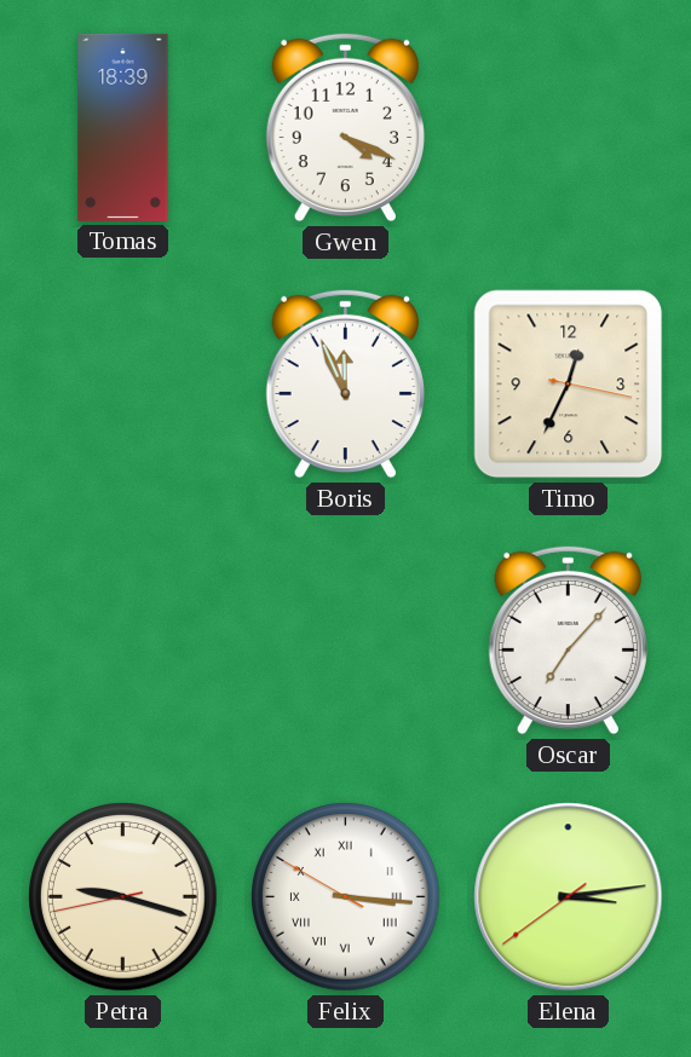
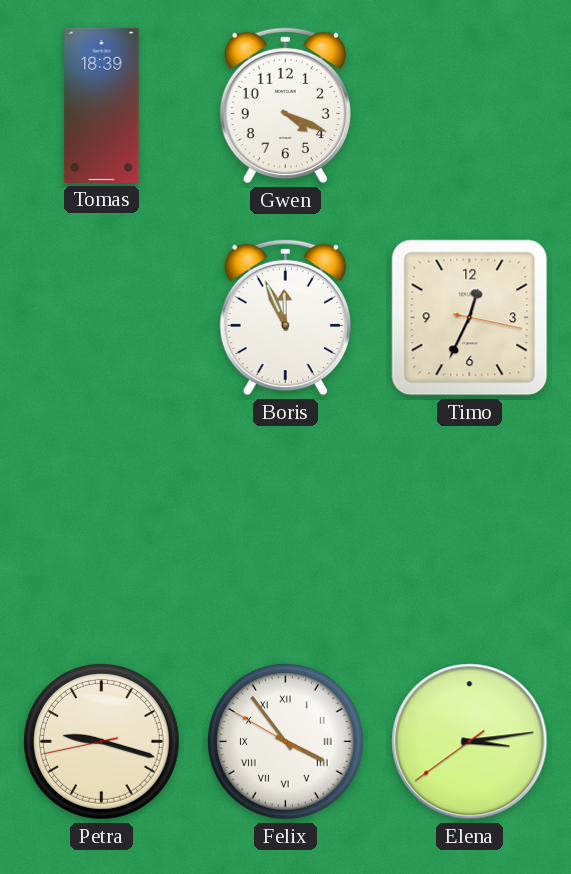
Oscar: 7:07 -> none (568, 641)
Felix: 3:15 -> 3:53 (286, 742)
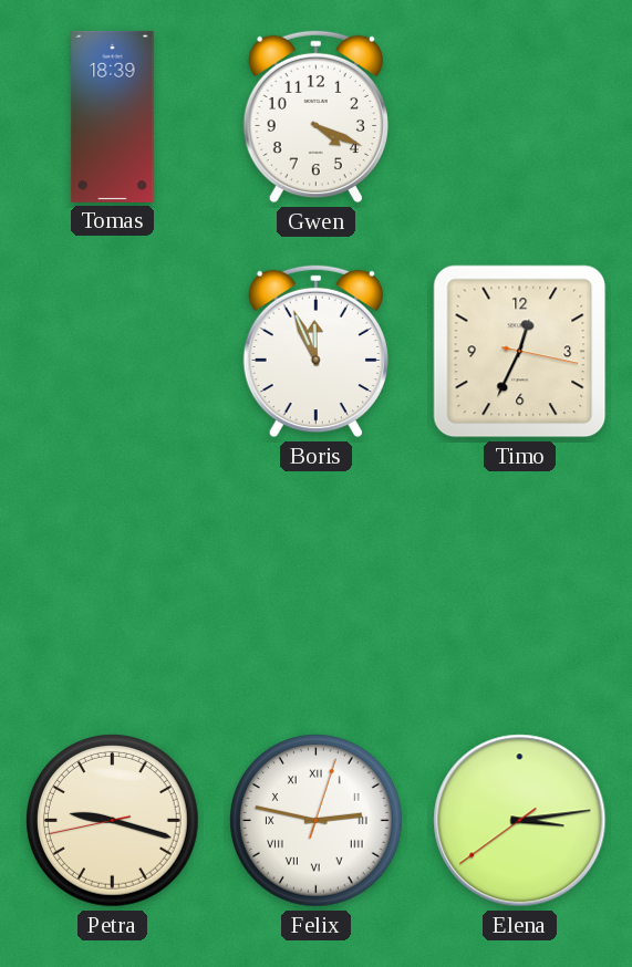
Felix: 3:53 -> 2:47 (317, 821)
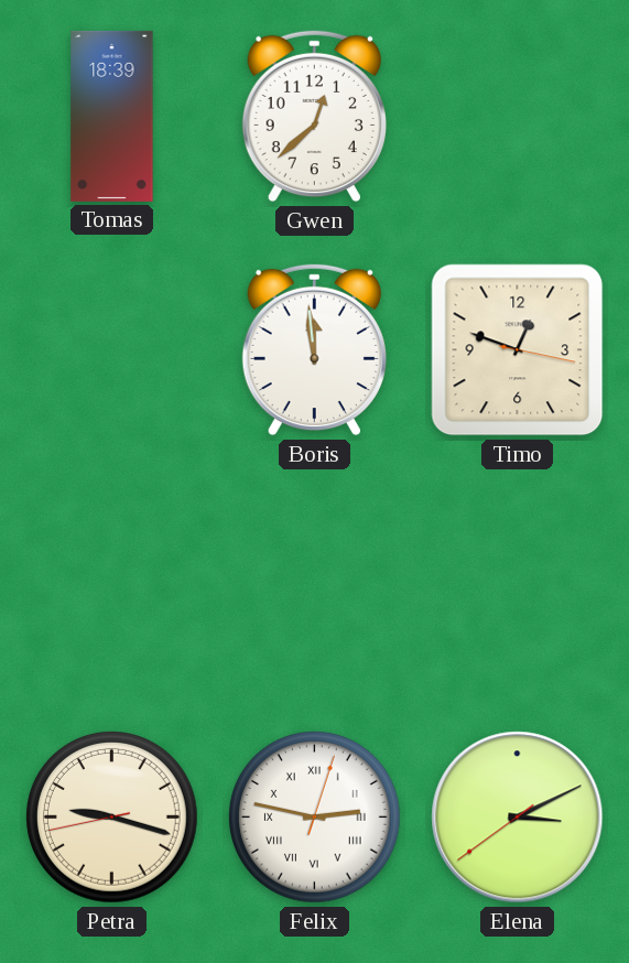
Gwen: 4:19 -> 12:38 (314, 117)
Boris: 11:56 -> 11:59 (314, 350)
Timo: 12:34 -> 12:48 (518, 350)
Elena: 3:13 -> 3:10 (518, 818)
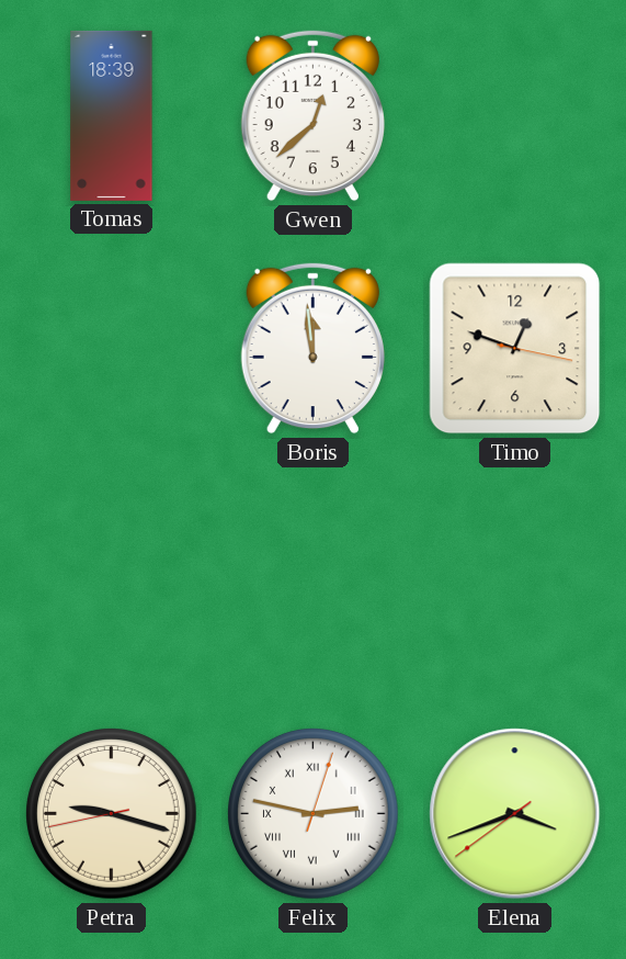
Elena: 3:10 -> 3:41 (515, 814)
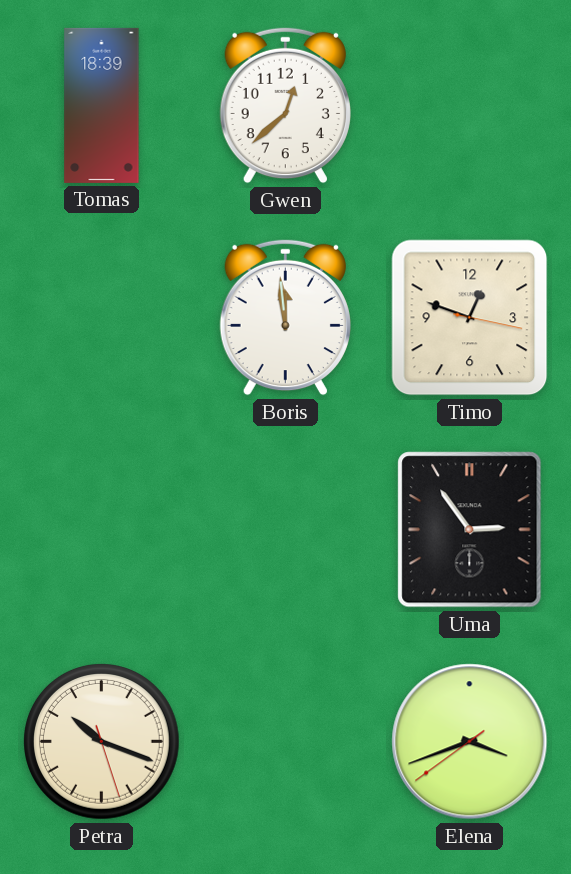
Uma: none -> 2:54 (470, 530)
Petra: 9:17 -> 10:18 (102, 742)
Felix: 2:47 -> none (314, 814)
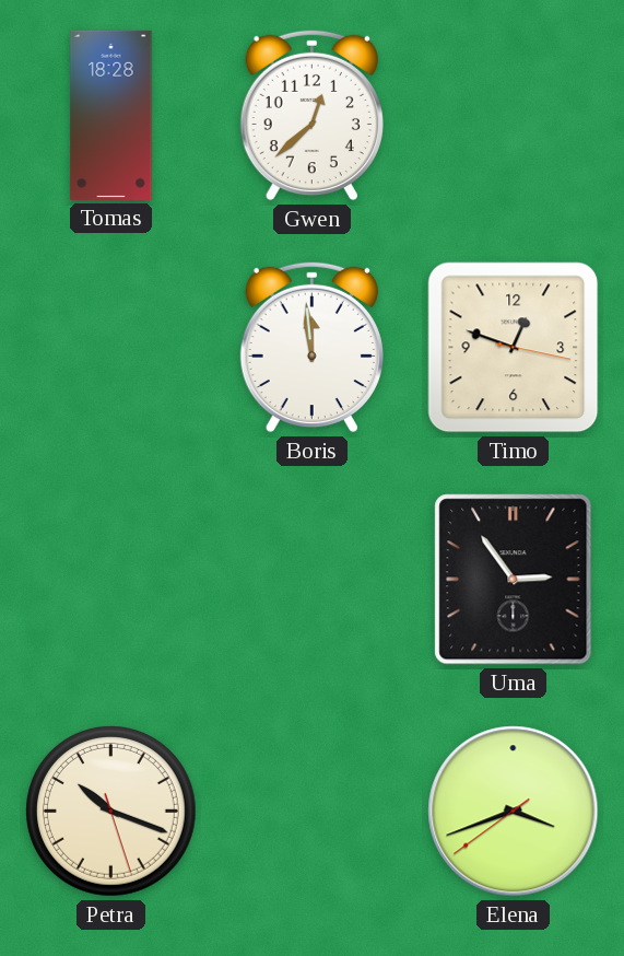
Tomas: 18:39 -> 18:28 (111, 115)
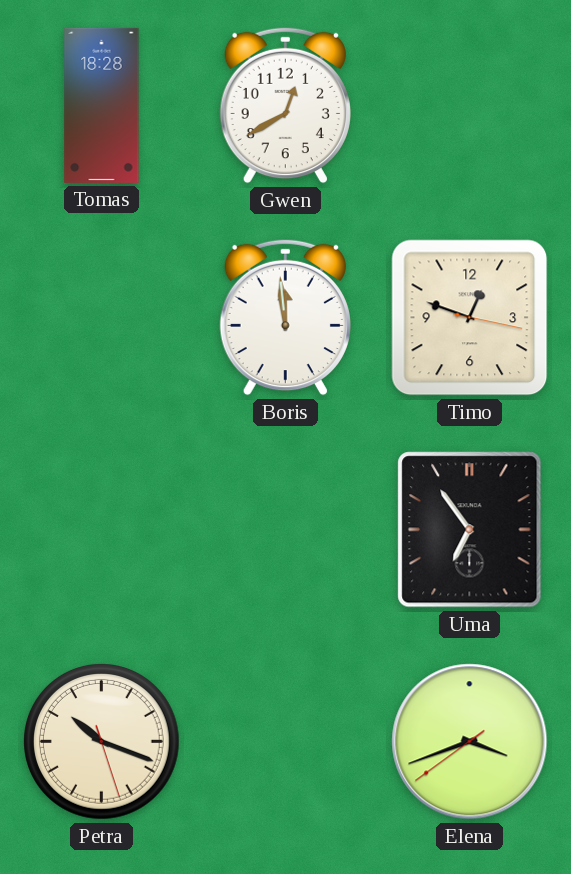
Gwen: 12:38 -> 12:40 (285, 106)
Uma: 2:54 -> 6:54 (470, 530)
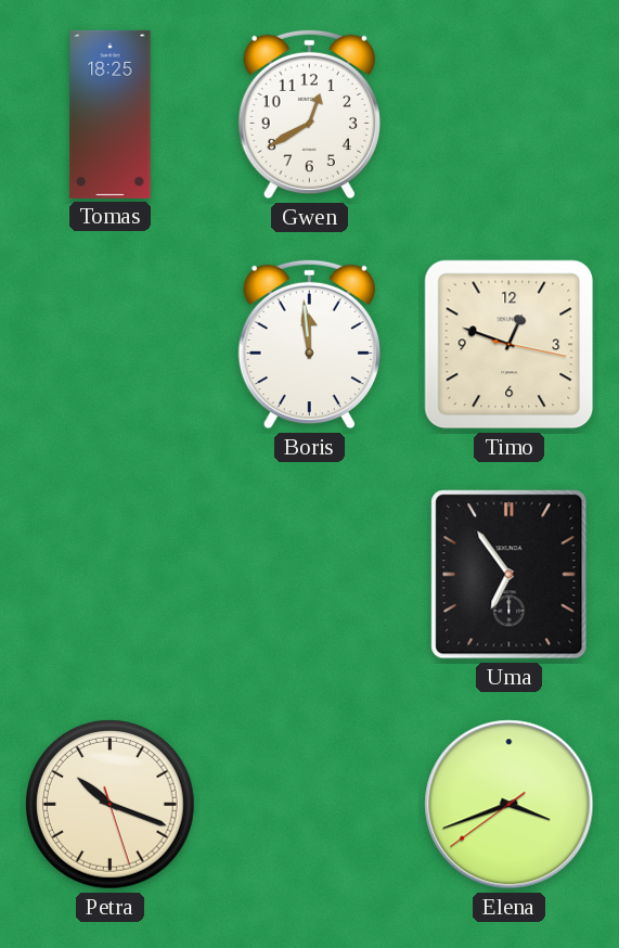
Tomas: 18:28 -> 18:25 (111, 114)
